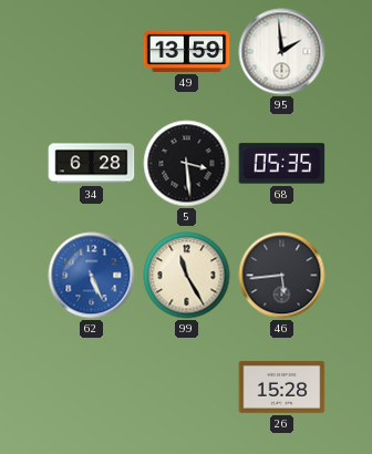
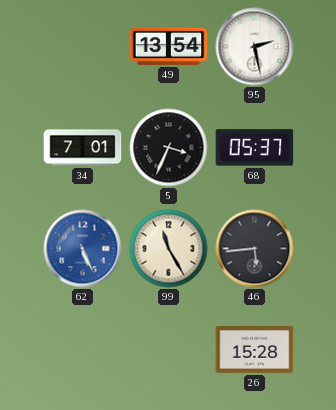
49: 13:59 -> 13:54 (169, 46)
95: 1:59 -> 2:28 (255, 47)
34: 6:28 -> 7:01 (83, 148)
5: 3:29 -> 3:34 (169, 148)
68: 05:35 -> 05:37 (255, 148)
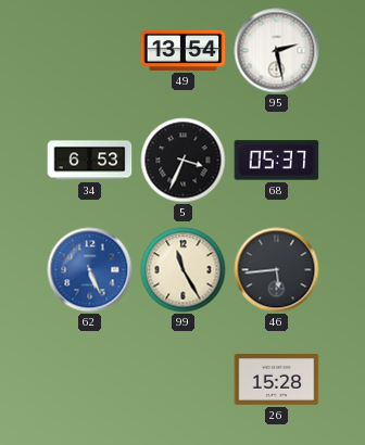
34: 7:01 -> 6:53 (90, 161)
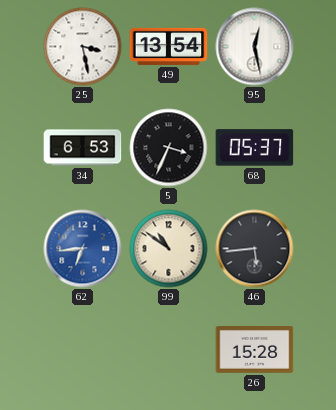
25: none -> 3:28 (83, 47)
95: 2:28 -> 12:28 (255, 47)
62: 5:26 -> 6:44 (83, 249)
99: 11:25 -> 10:51 (169, 249)
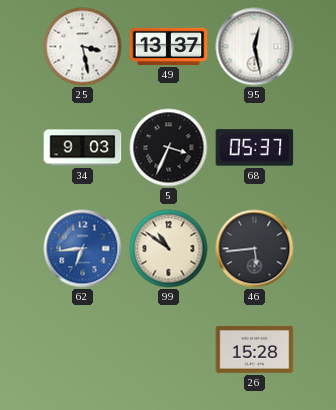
49: 13:54 -> 13:37 (169, 46)
34: 6:53 -> 9:03 (83, 148)
